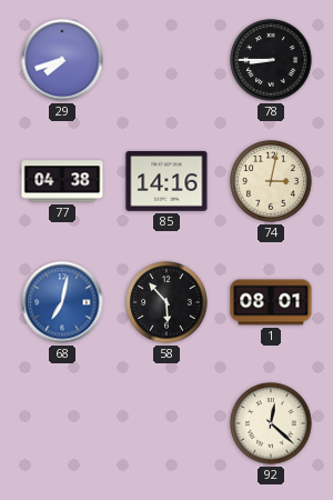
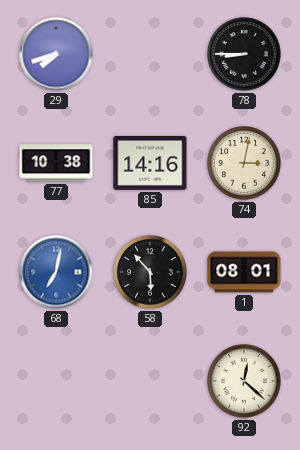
77: 04:38 -> 10:38 (56, 163)
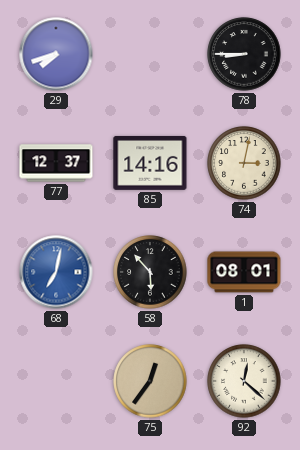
77: 10:38 -> 12:37 (56, 163)
75: none -> 12:36 (150, 381)
